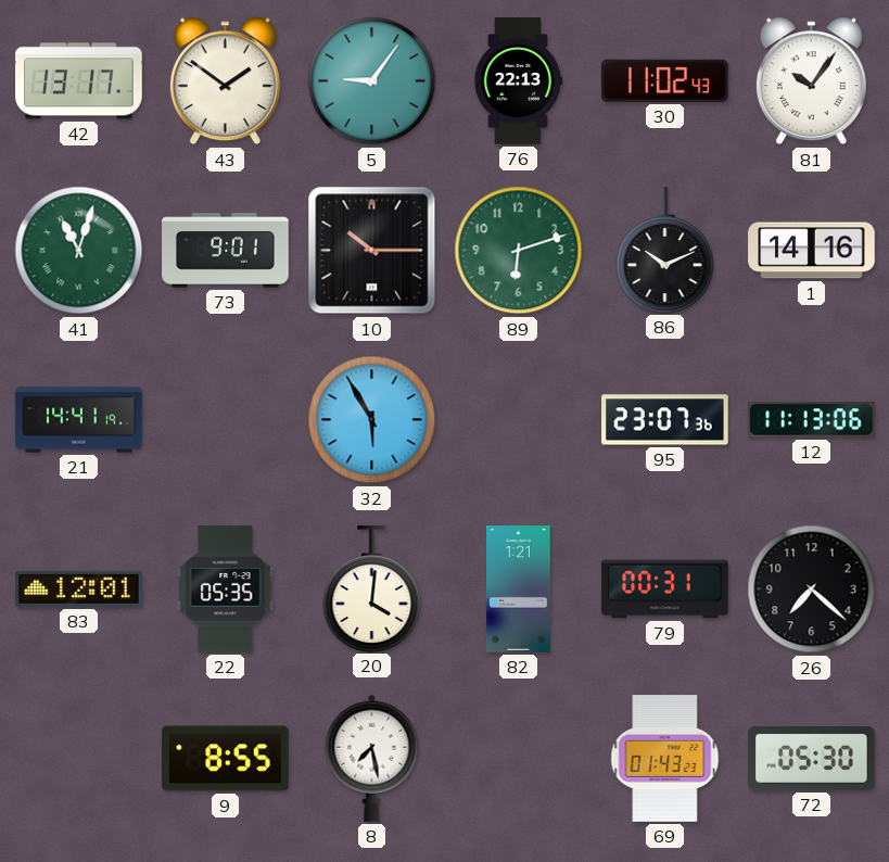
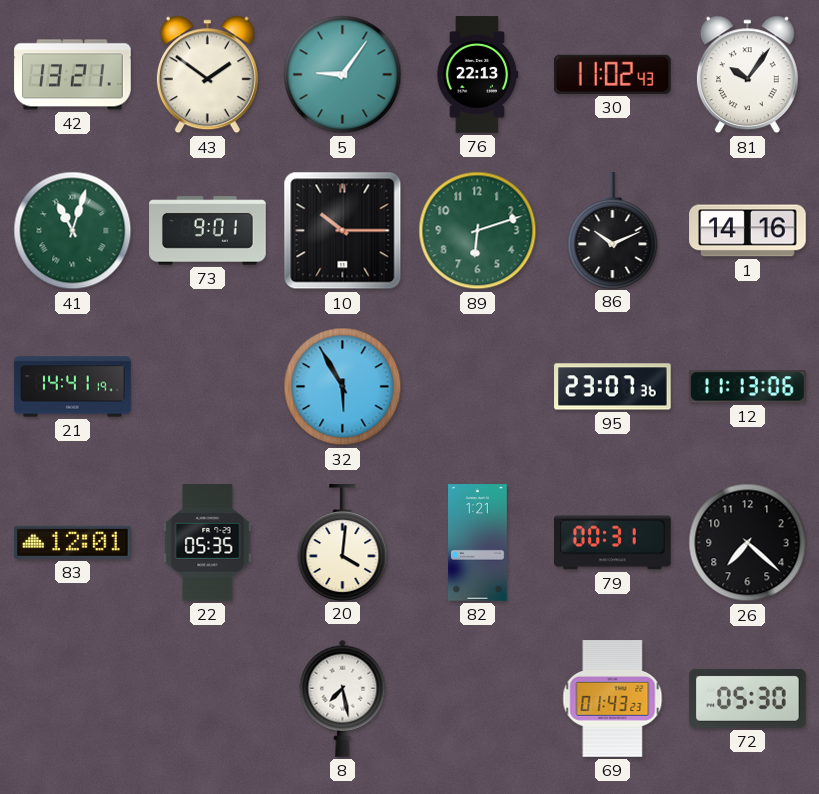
42: 13:17 -> 13:21 (73, 75)
9: 8:55 -> none (226, 759)
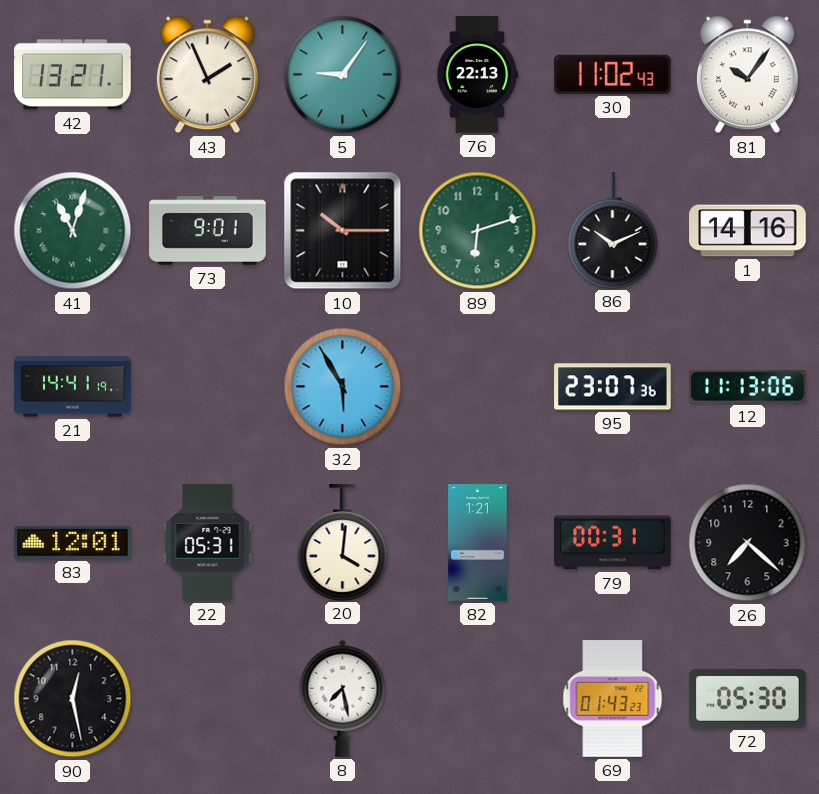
43: 1:51 -> 1:56 (207, 75)
22: 05:35 -> 05:31 (208, 543)
90: none -> 12:28 (73, 699)
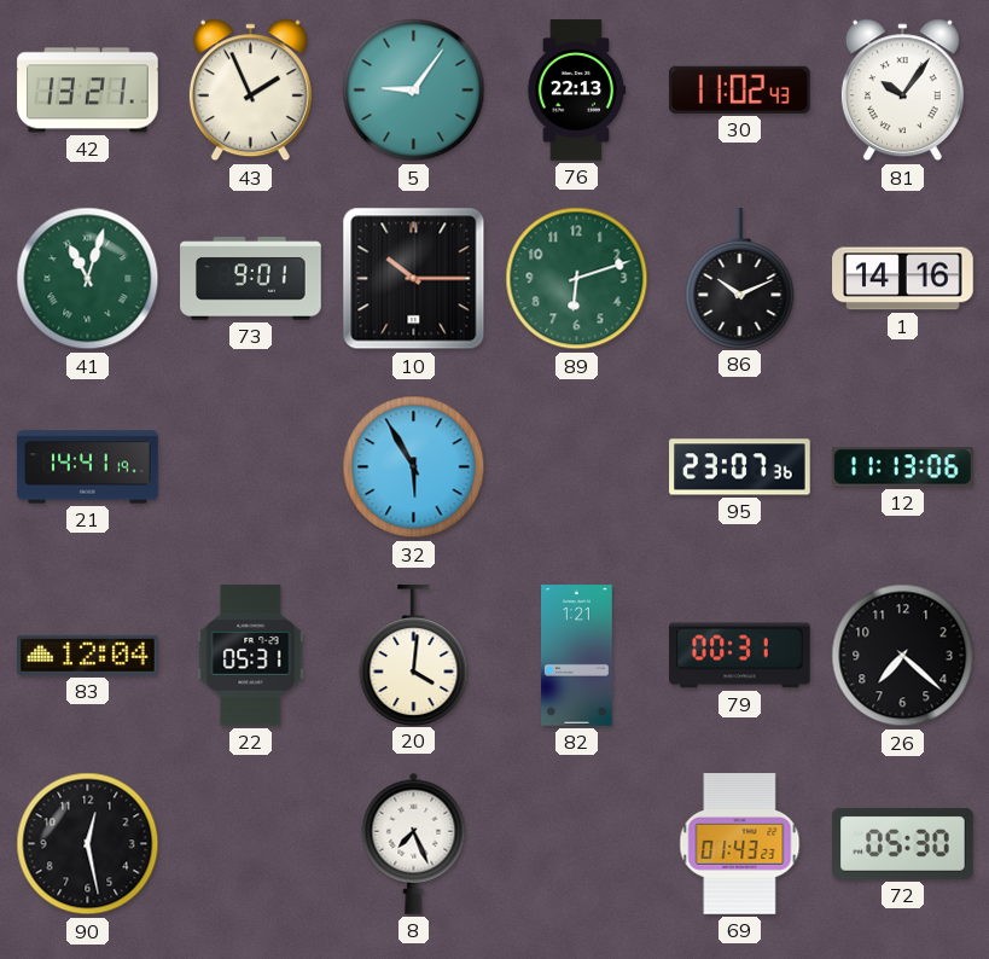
83: 12:01 -> 12:04 (88, 655)
8: 7:28 -> 7:26 (414, 843)
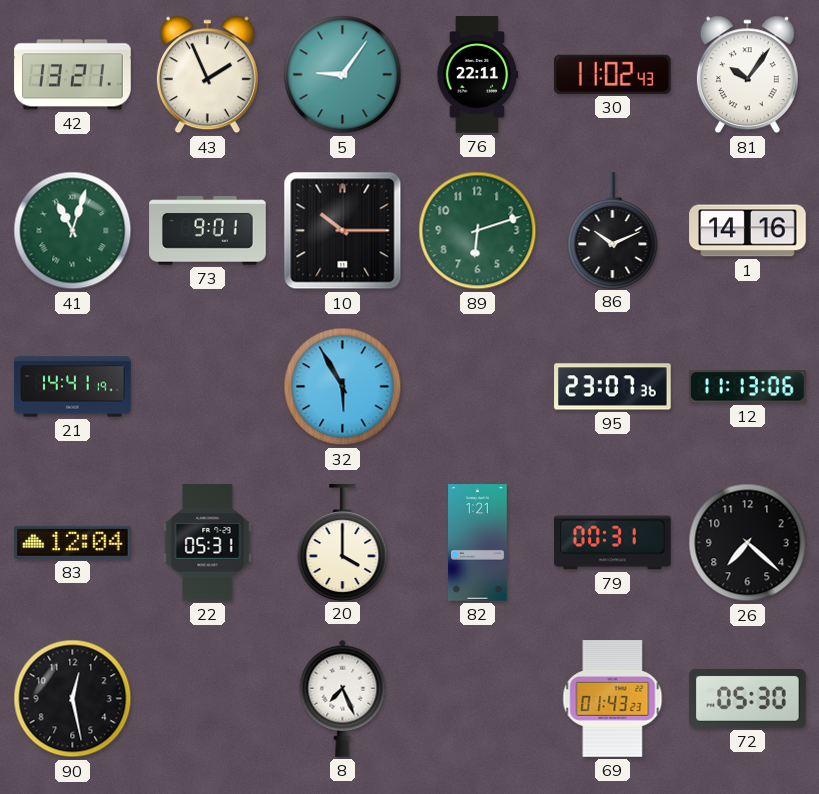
76: 22:13 -> 22:11 (477, 75)
20: 4:01 -> 4:00 (343, 542)
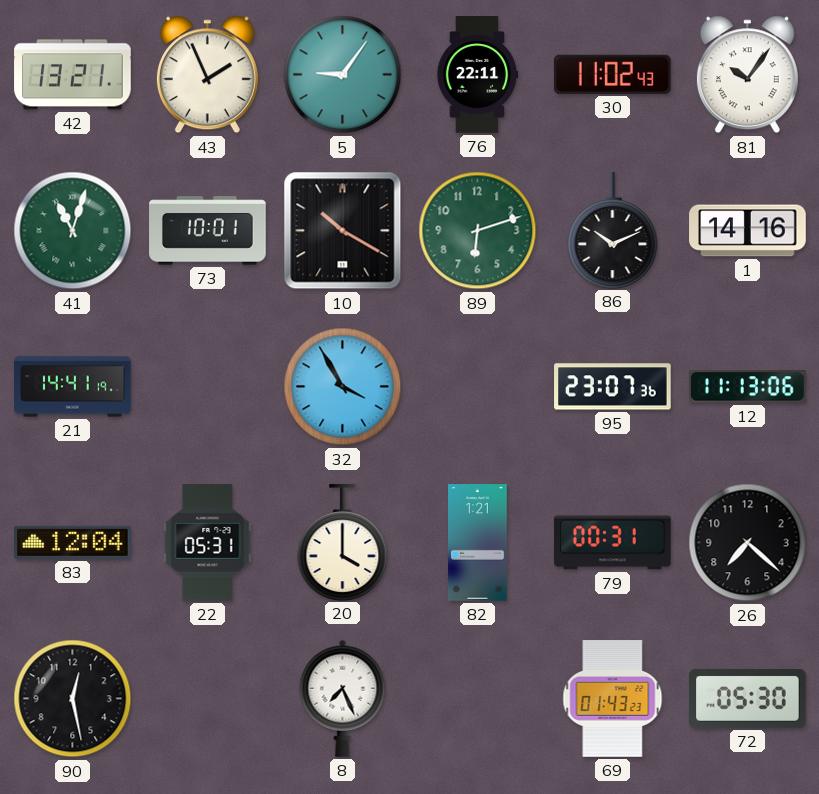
73: 9:01 -> 10:01 (208, 231)
10: 10:15 -> 10:20 (343, 231)
32: 5:55 -> 3:55 (343, 387)
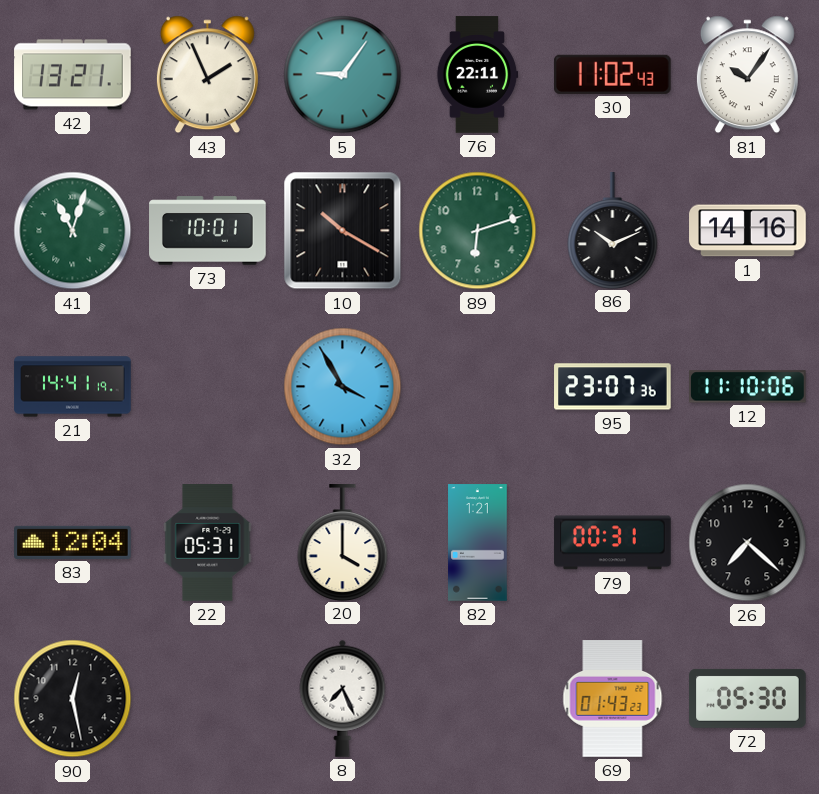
12: 11:13 -> 11:10 (748, 387)
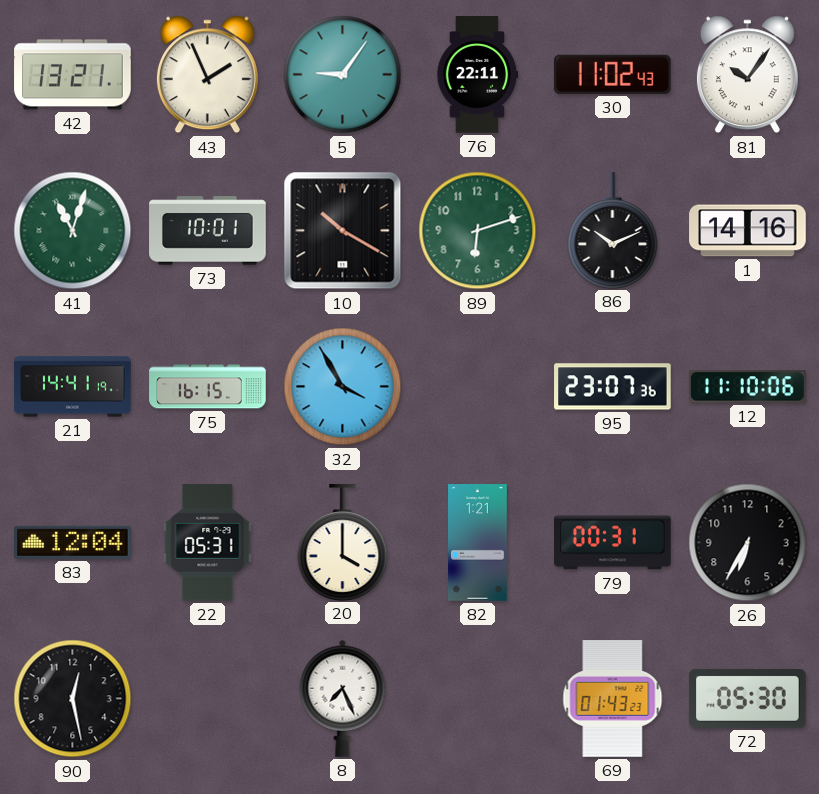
75: none -> 16:15 (208, 387)
26: 7:22 -> 6:35 (748, 543)
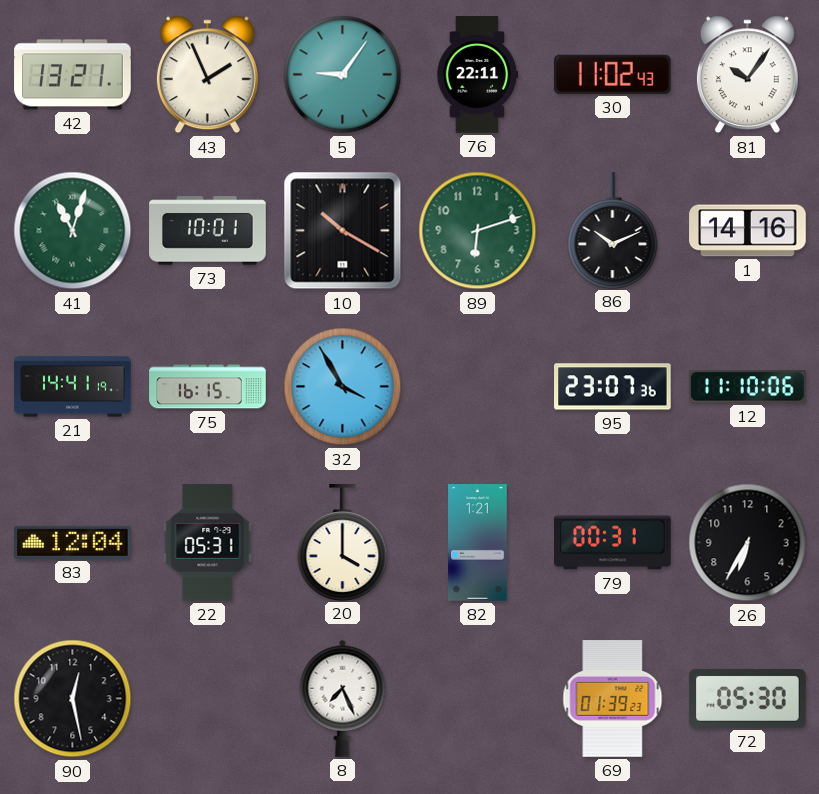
69: 01:43 -> 01:39 (613, 699)
